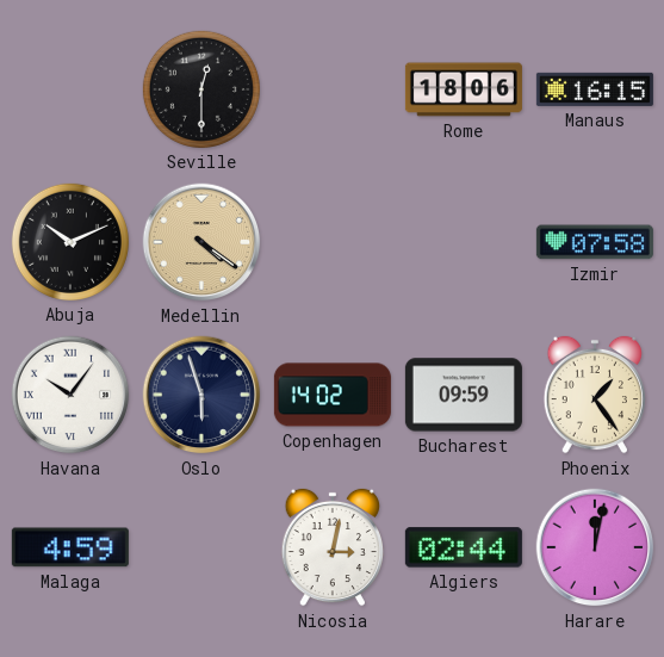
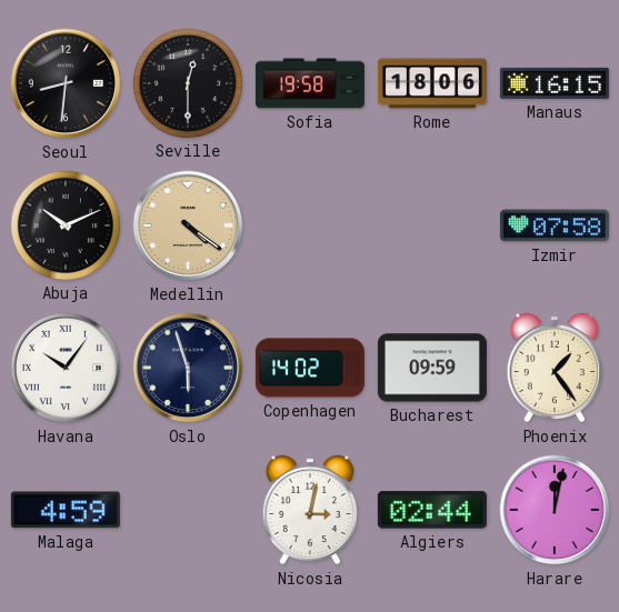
Seoul: none -> 8:31 (66, 83)
Sofia: none -> 19:58 (310, 83)
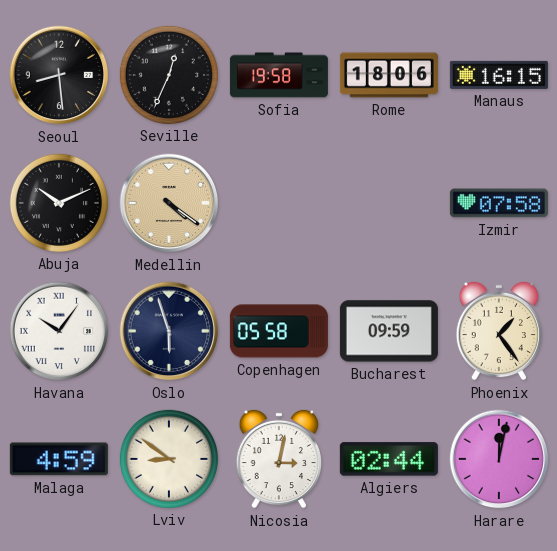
Seoul: 8:31 -> 8:29 (59, 75)
Seville: 12:30 -> 12:34 (169, 75)
Copenhagen: 14:02 -> 05:58 (279, 331)
Lviv: none -> 8:51 (169, 459)
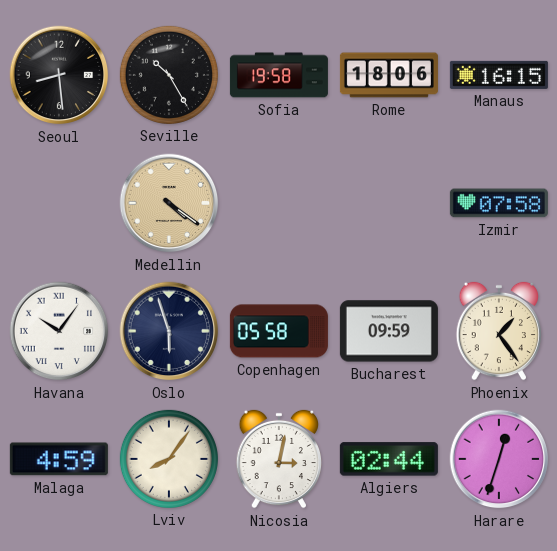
Seville: 12:34 -> 10:25 (169, 75)
Abuja: 10:11 -> none (59, 203)
Lviv: 8:51 -> 8:06 (169, 459)
Harare: 12:02 -> 12:33 (499, 459)
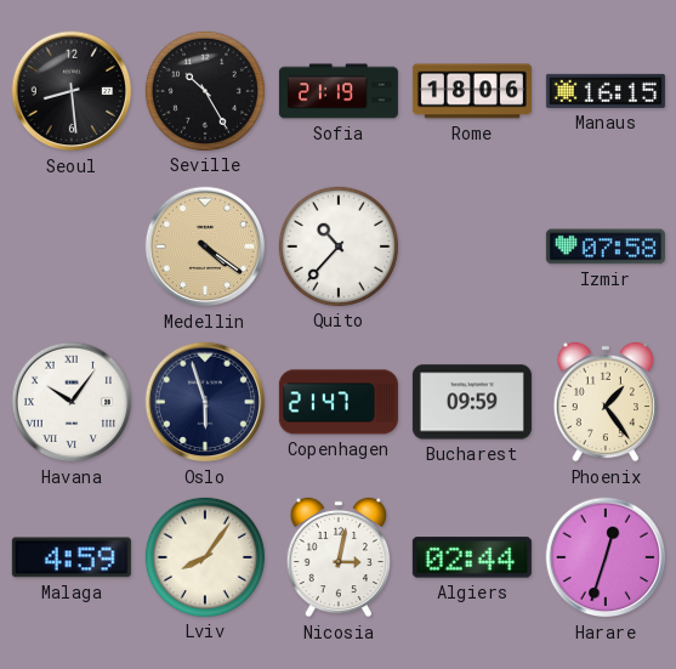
Sofia: 19:58 -> 21:19 (339, 91)
Quito: none -> 10:37 (339, 246)
Copenhagen: 05:58 -> 21:47 (339, 402)
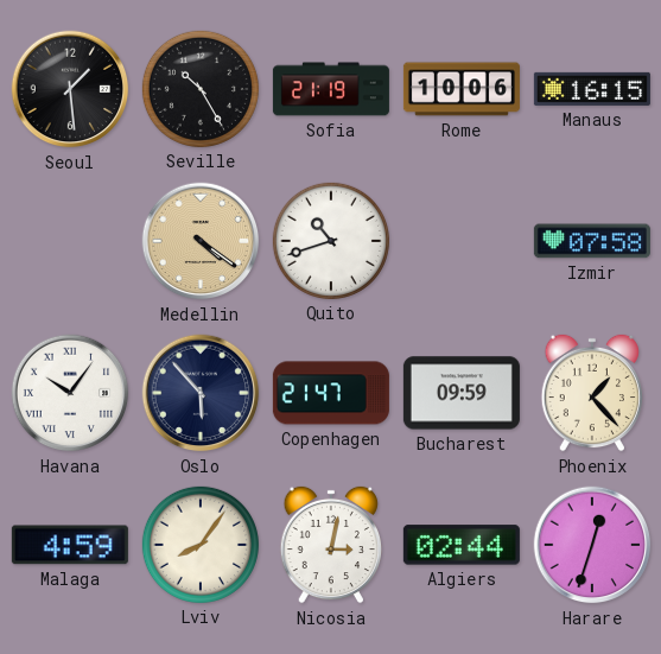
Seoul: 8:29 -> 1:29 (70, 89)
Rome: 18:06 -> 10:06 (462, 89)
Quito: 10:37 -> 10:42 (331, 241)
Oslo: 5:57 -> 5:53 (201, 393)
Phoenix: 1:24 -> 1:23 (591, 393)
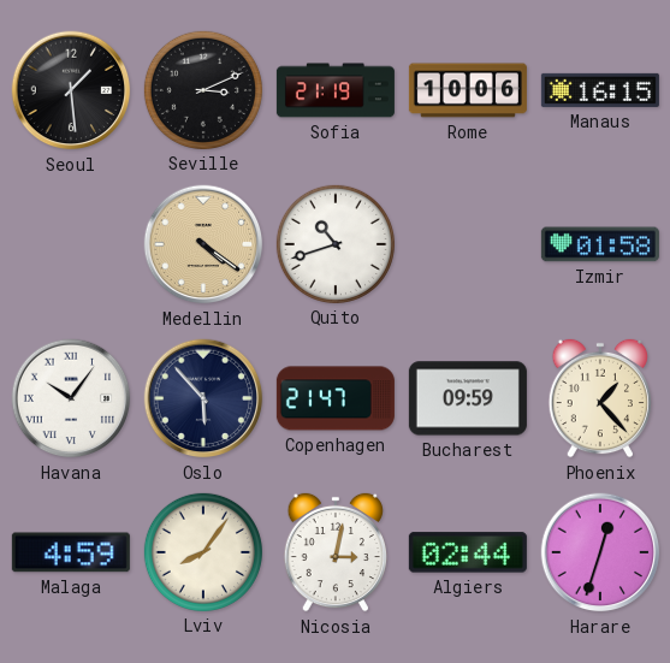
Seville: 10:25 -> 3:11 (203, 90)
Izmir: 07:58 -> 01:58 (600, 244)
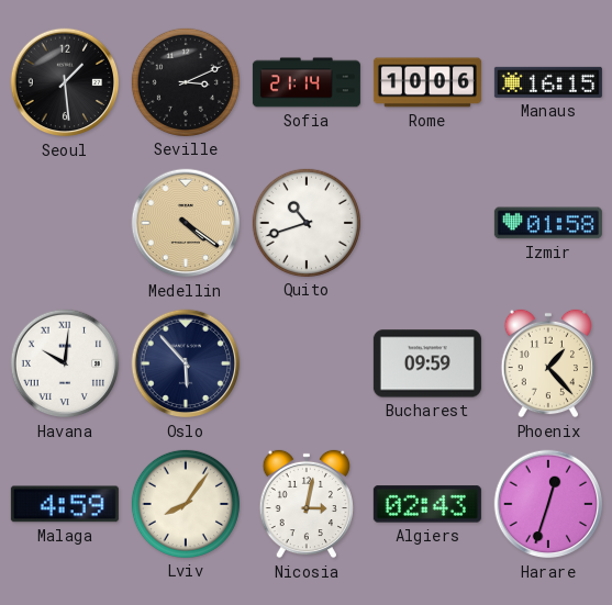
Sofia: 21:19 -> 21:14 (307, 82)
Havana: 10:06 -> 10:01 (65, 363)
Copenhagen: 21:47 -> none (336, 398)
Algiers: 02:44 -> 02:43 (427, 504)
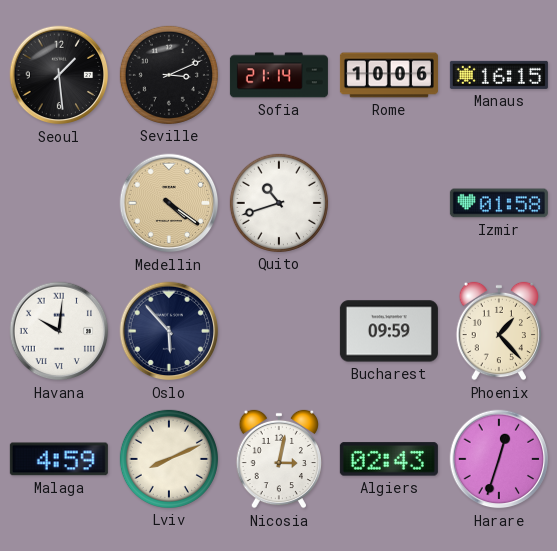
Lviv: 8:06 -> 8:11 (169, 459)
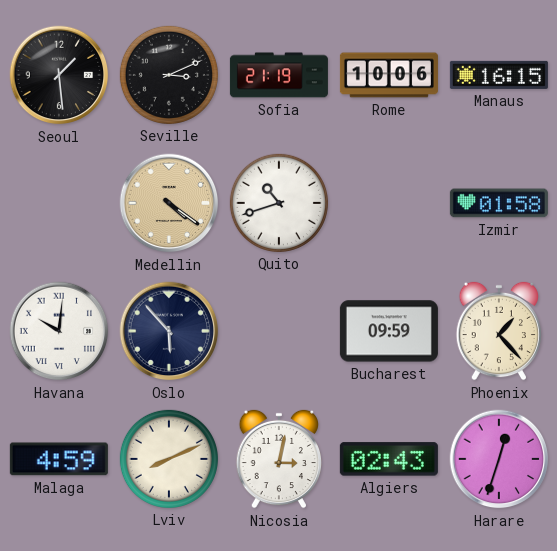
Sofia: 21:14 -> 21:19 (279, 75)
